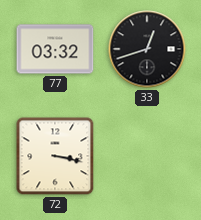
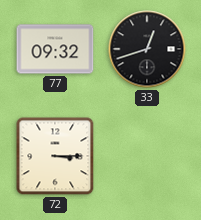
77: 03:32 -> 09:32 (55, 49)
72: 3:17 -> 3:15 (55, 156)
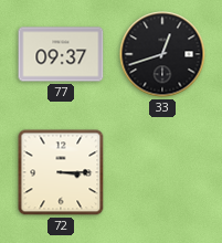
77: 09:32 -> 09:37 (61, 54)
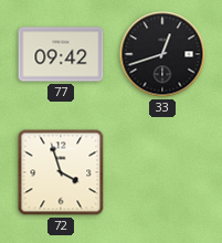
77: 09:37 -> 09:42 (61, 54)
72: 3:15 -> 3:57 (61, 172)
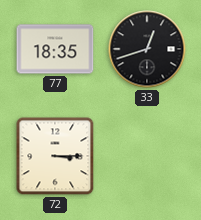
77: 09:42 -> 18:35 (55, 49)
72: 3:57 -> 3:15 (55, 156)
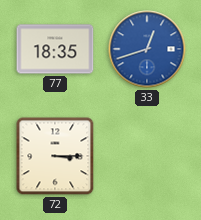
33 dial: black -> blue (147, 49)
